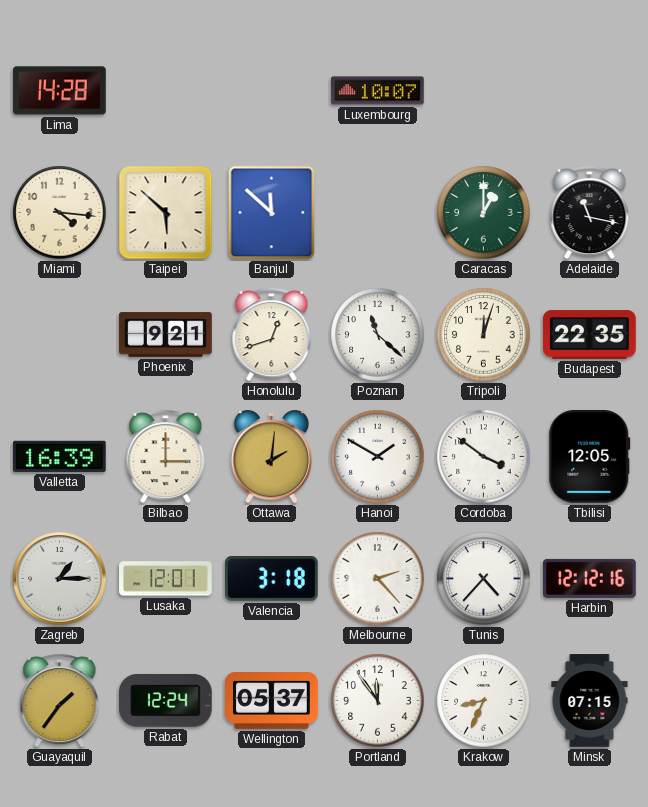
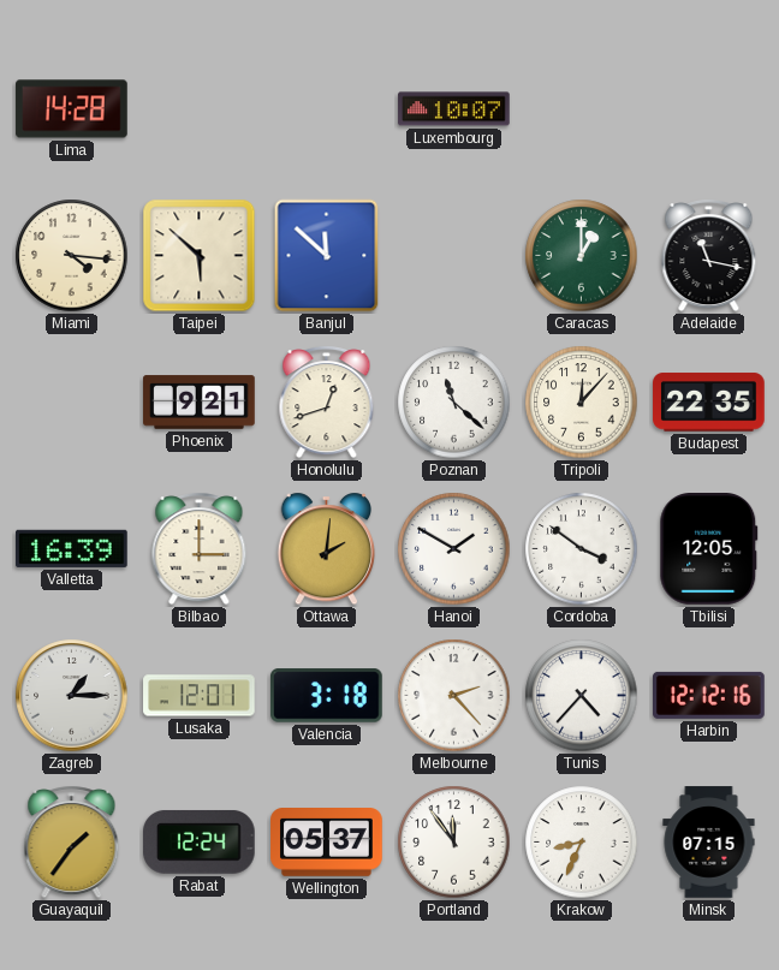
Tripoli: 12:03 -> 12:07 (582, 403)
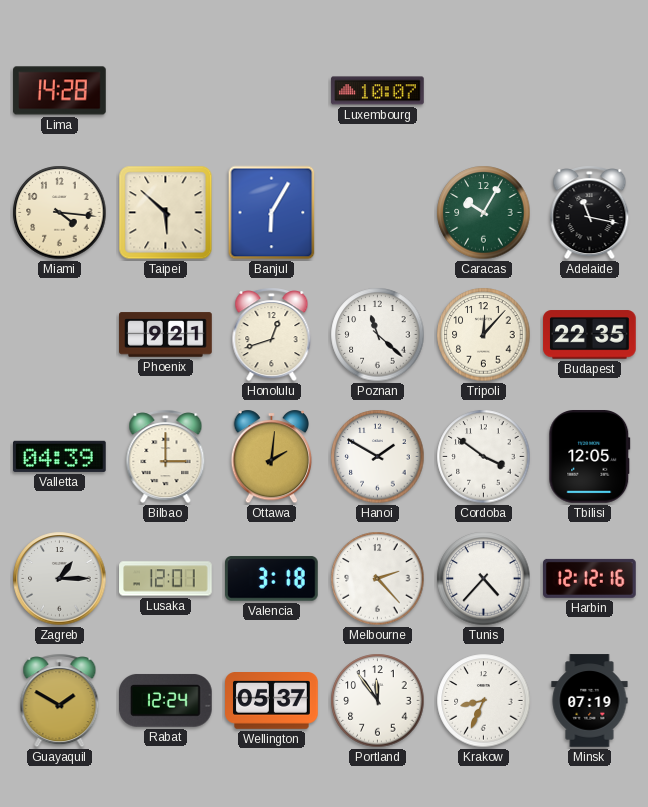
Banjul: 11:52 -> 6:05 (272, 213)
Caracas: 1:00 -> 10:05 (484, 213)
Valletta: 16:39 -> 04:39 (60, 456)
Guayaquil: 1:36 -> 1:50 (60, 701)
Minsk: 07:15 -> 07:19 (590, 701)
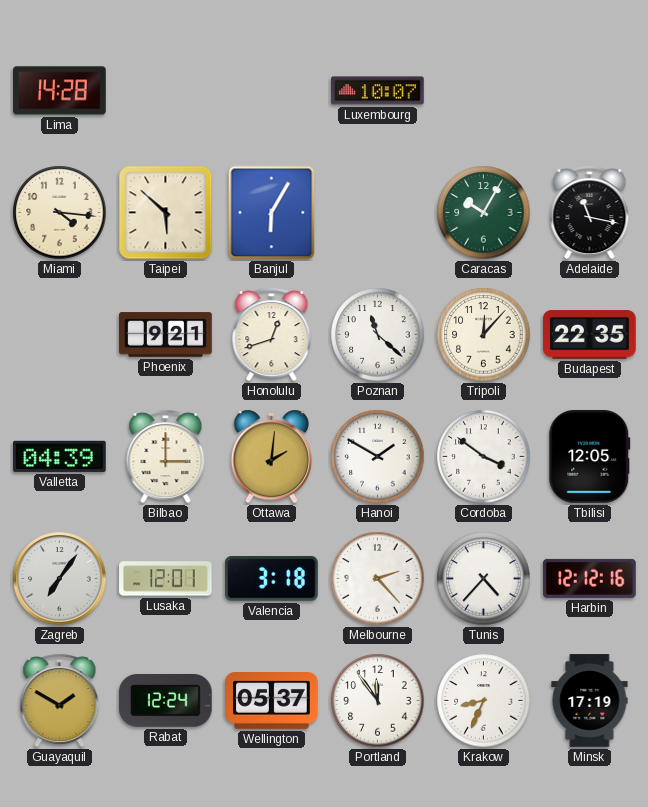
Zagreb: 1:15 -> 7:06 (60, 579)
Minsk: 07:19 -> 17:19 (590, 701)
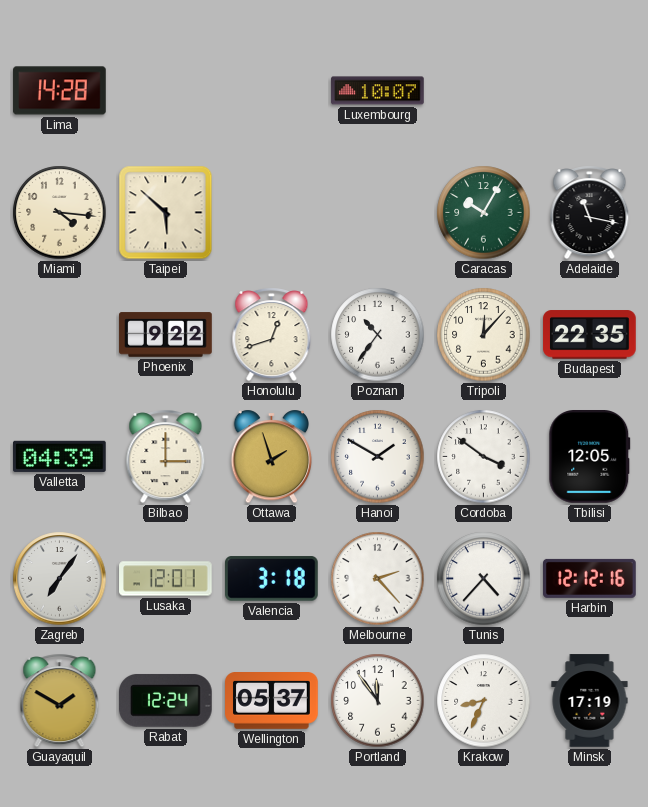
Banjul: 6:05 -> none (272, 213)
Phoenix: 9:21 -> 9:22 (166, 335)
Poznan: 11:22 -> 10:36 (378, 335)
Ottawa: 2:01 -> 1:57 (272, 457)
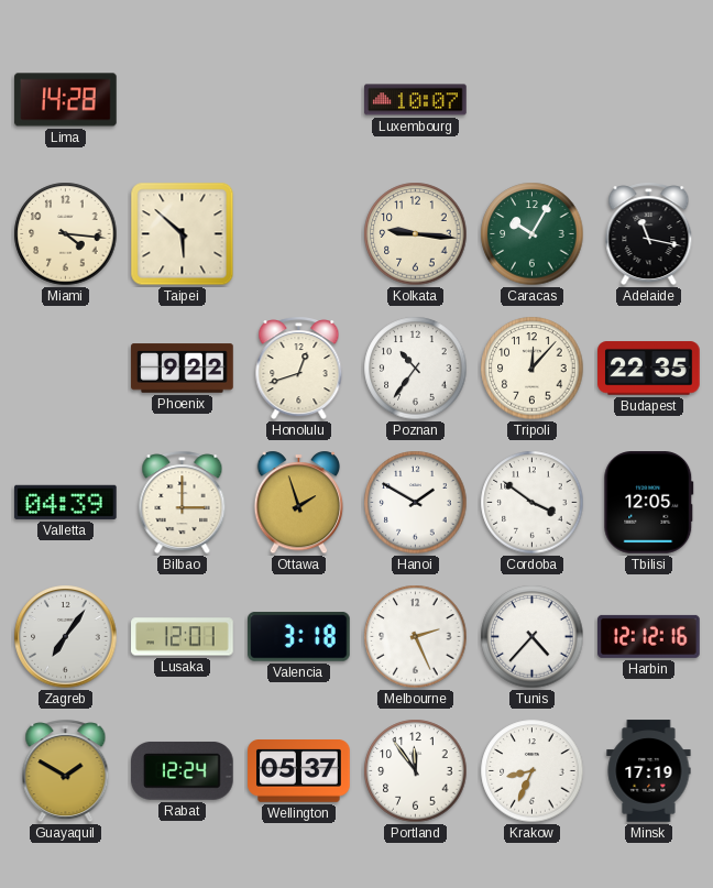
Kolkata: none -> 9:16 (416, 234)
Melbourne: 2:23 -> 2:26 (416, 637)
